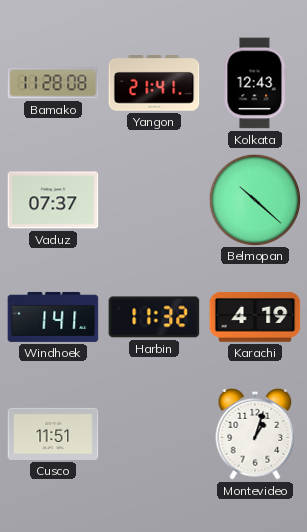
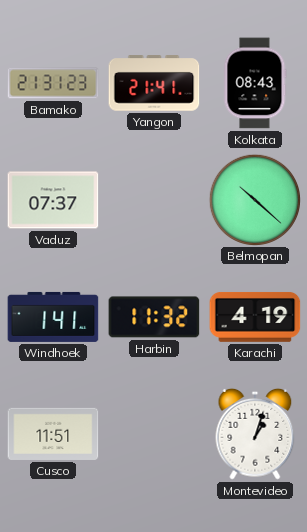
Bamako: 11:28 -> 21:31 (53, 83)
Kolkata: 12:43 -> 08:43 (255, 83)
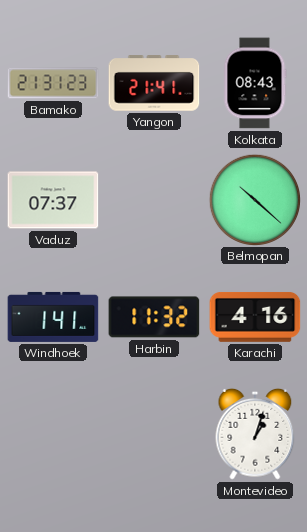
Karachi: 4:19 -> 4:16 (255, 317)
Cusco: 11:51 -> none (53, 434)
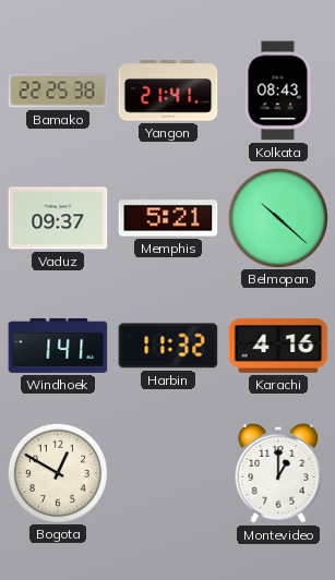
Bamako: 21:31 -> 22:25 (58, 90)
Vaduz: 07:37 -> 09:37 (58, 218)
Memphis: none -> 5:21 (168, 218)
Bogota: none -> 12:50 (57, 472)
Montevideo: 1:03 -> 1:00 (278, 473)
